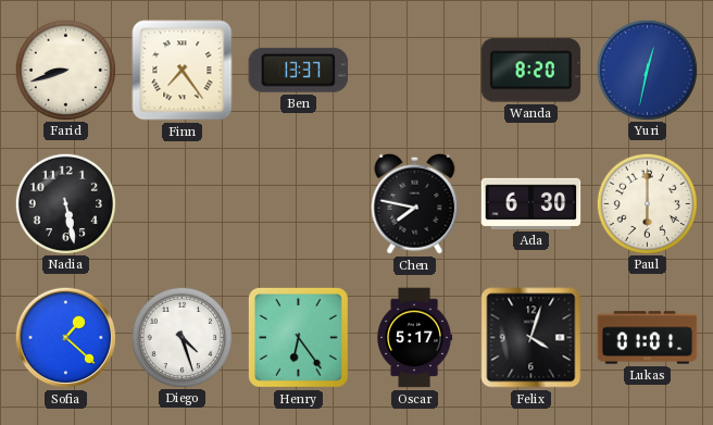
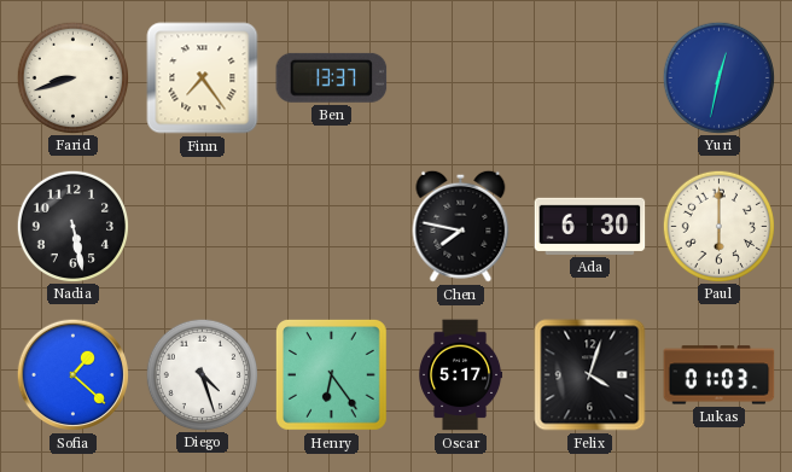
Wanda: 8:20 -> none (531, 71)
Lukas: 01:01 -> 01:03 (720, 375)
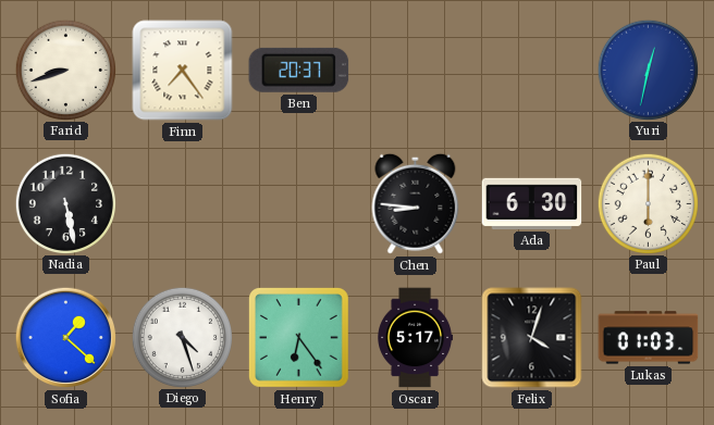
Ben: 13:37 -> 20:37 (299, 70)
Chen: 7:47 -> 8:46 (416, 203)
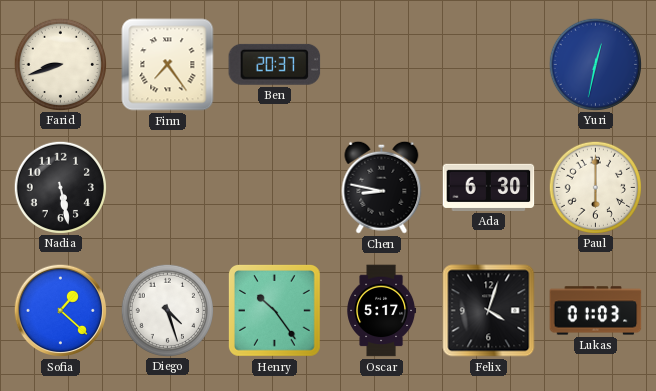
Chen: 8:46 -> 8:47 (382, 187)
Henry: 6:24 -> 10:24 (275, 311)
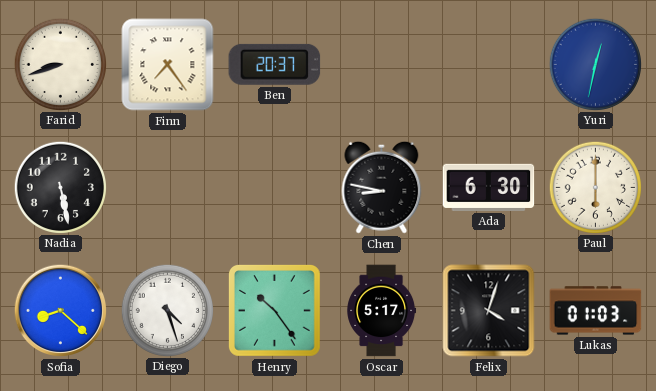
Sofia: 1:22 -> 8:22 (61, 311)
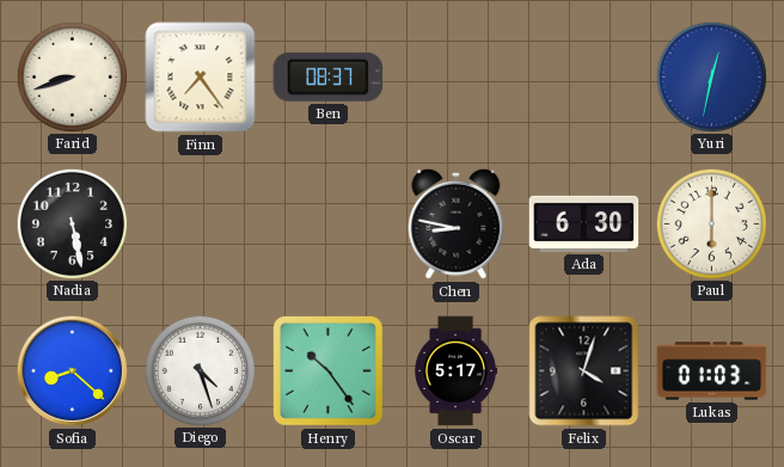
Ben: 20:37 -> 08:37 (329, 76)
